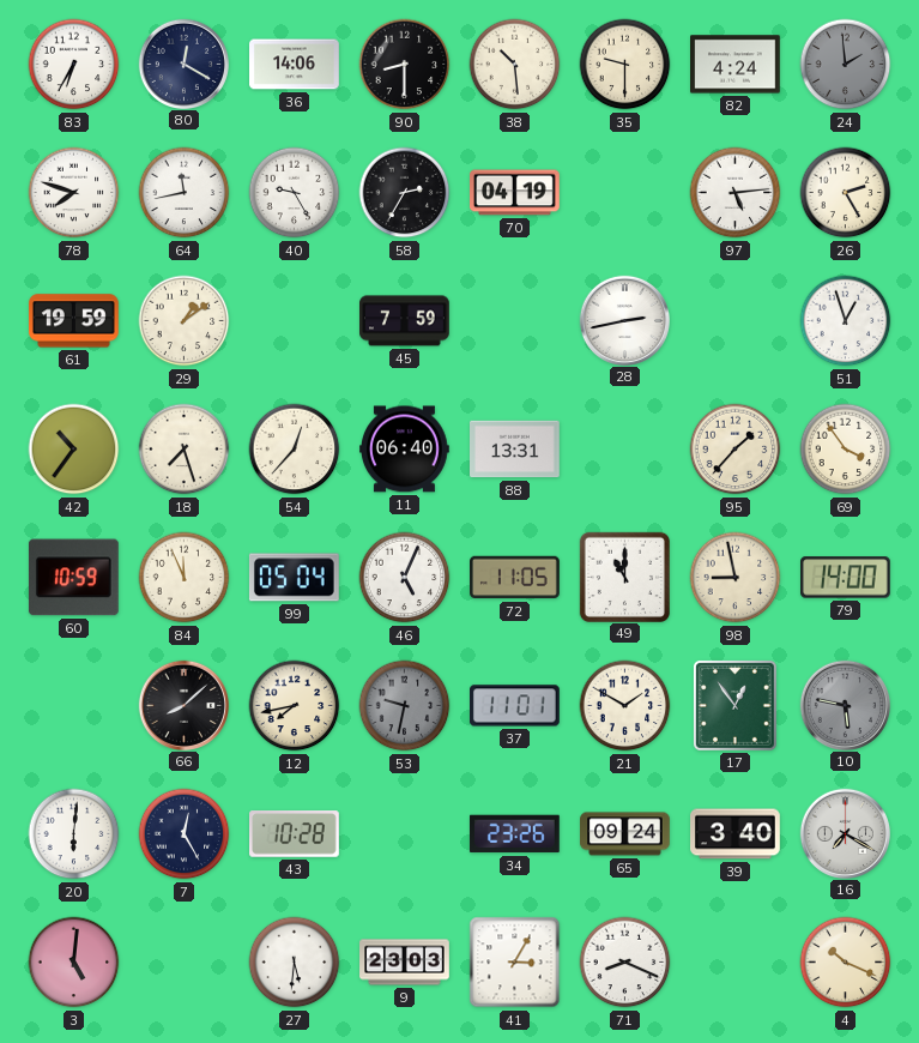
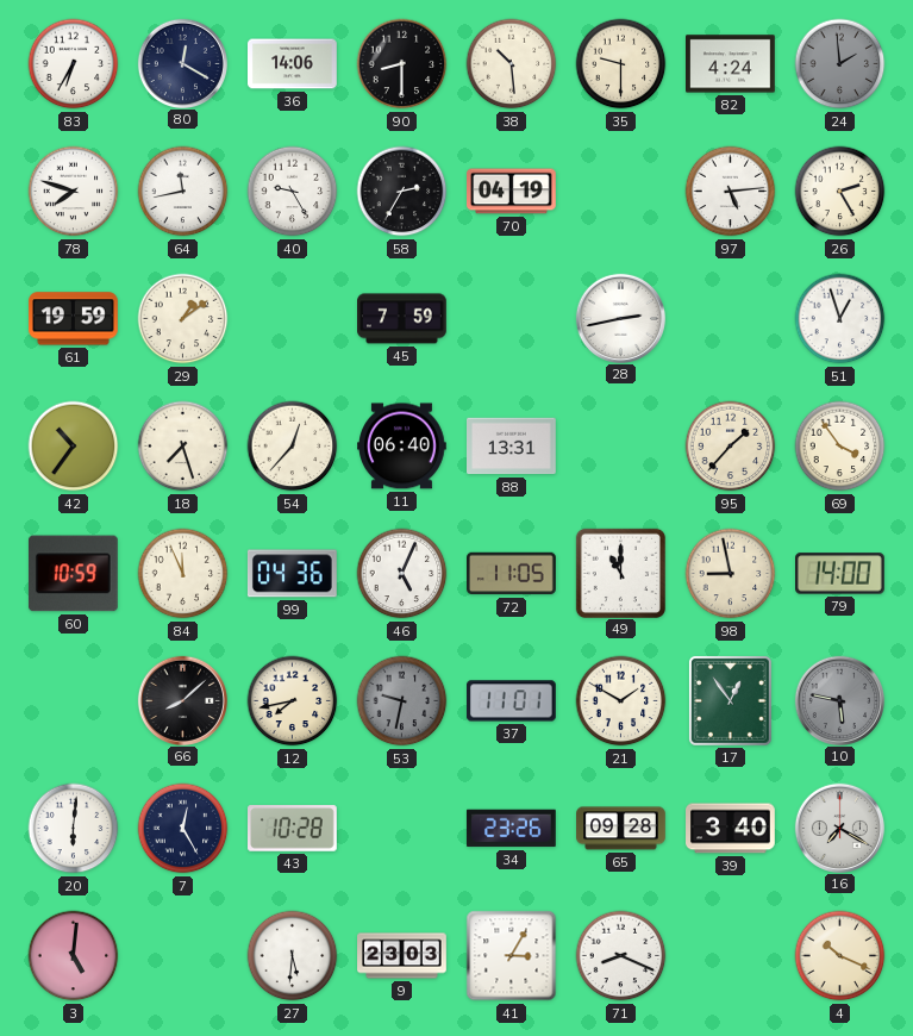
99: 05:04 -> 04:36 (292, 574)
65: 09:24 -> 09:28 (621, 829)
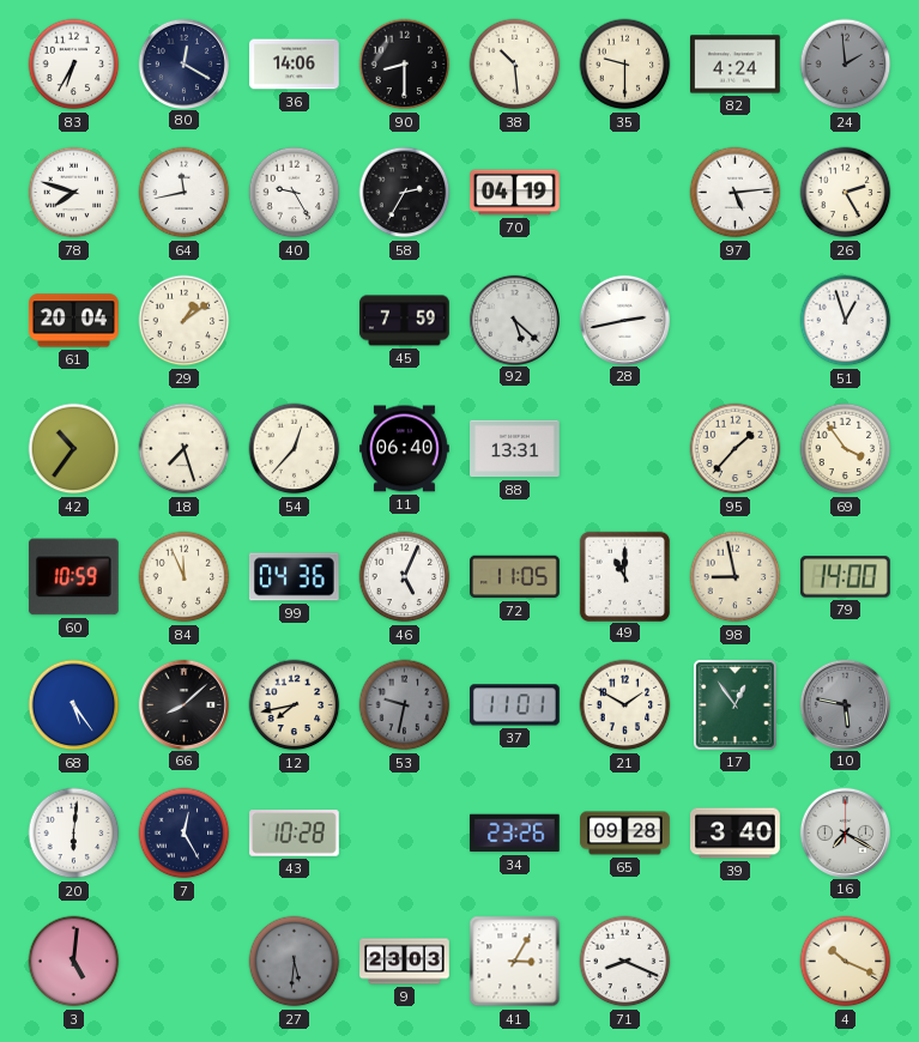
61: 19:59 -> 20:04 (74, 321)
92: none -> 5:22 (514, 320)
68: none -> 5:24 (74, 705)
27 dial: white -> grey (295, 962)
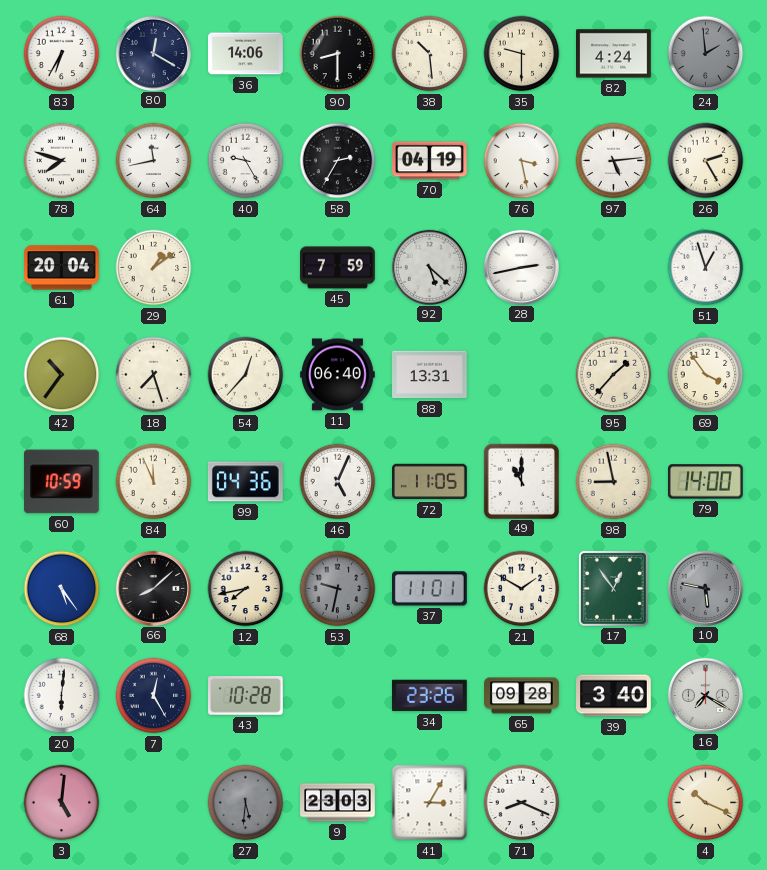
76: none -> 3:28 (522, 161)
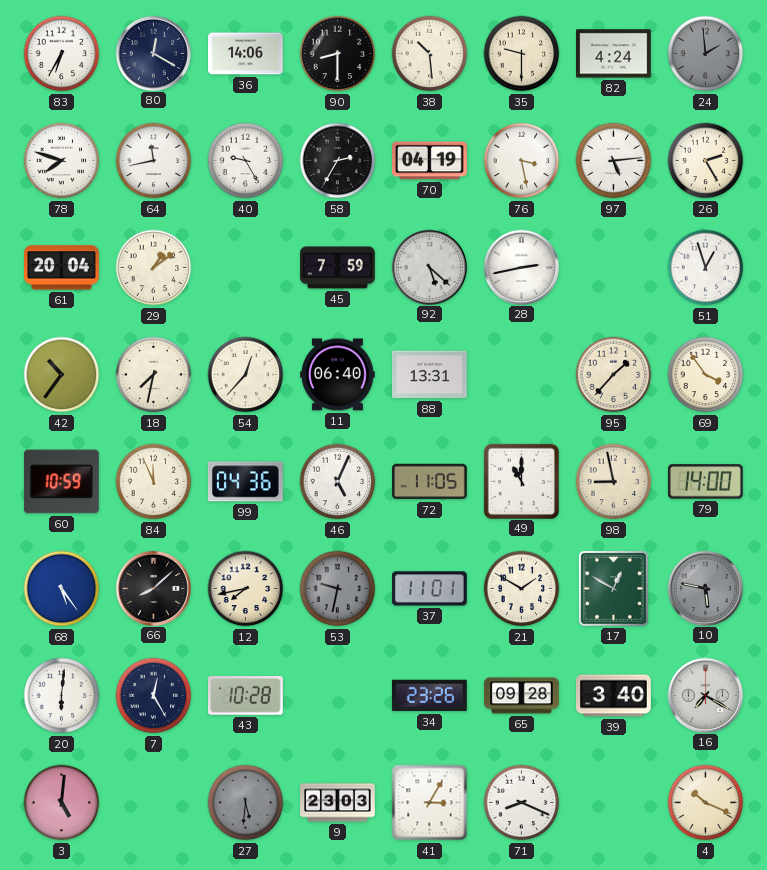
18: 7:27 -> 7:32 (154, 375)
17: 12:54 -> 12:50 (613, 588)
